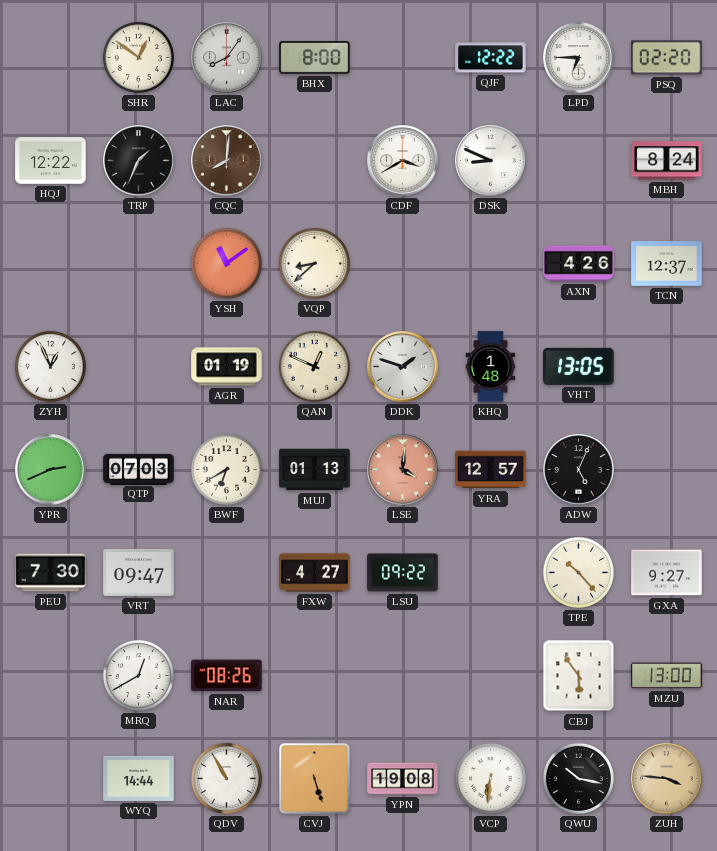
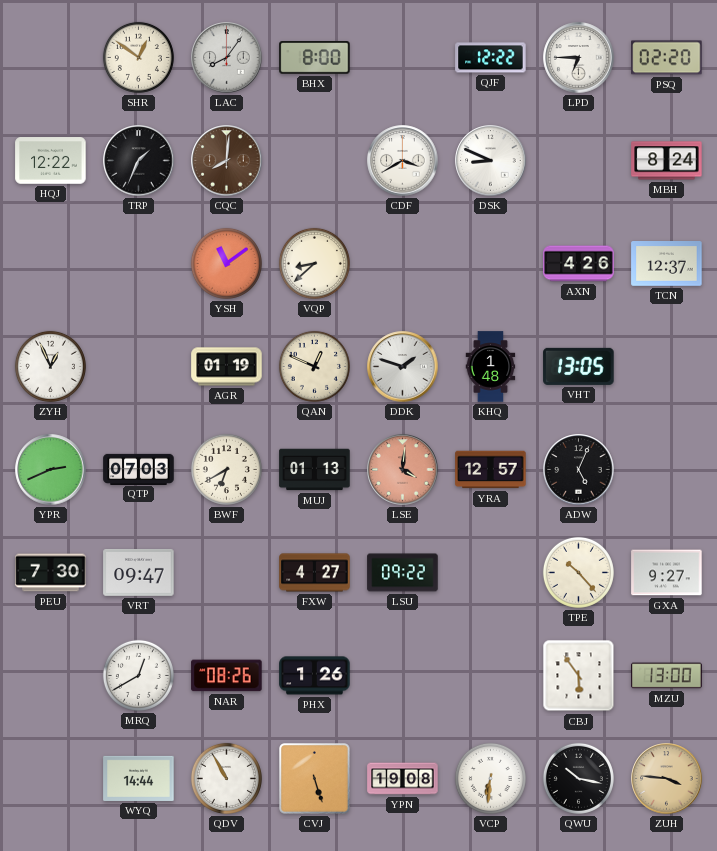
PHX: none -> 1:26 (315, 676)
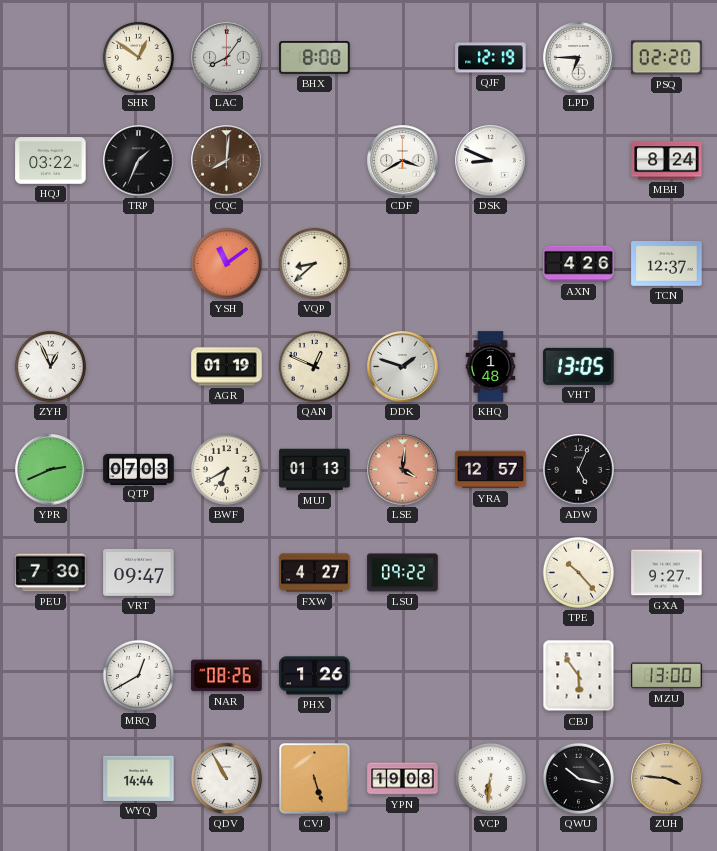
QJF: 12:22 -> 12:19 (491, 58)
HQJ: 12:22 -> 03:22 (51, 161)
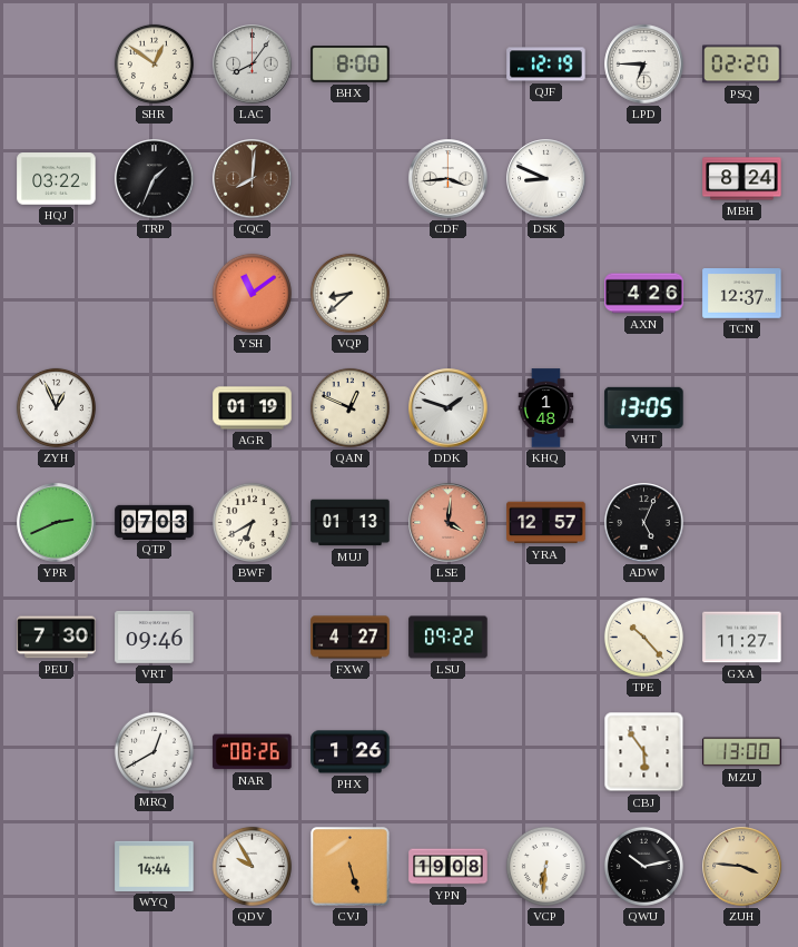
CDF: 3:40 -> 3:44 (449, 179)
VRT: 09:47 -> 09:46 (155, 638)
GXA: 9:27 -> 11:27 (742, 638)
QDV: 10:55 -> 9:55 (252, 866)
QWU: 10:17 -> 10:13 (643, 866)
